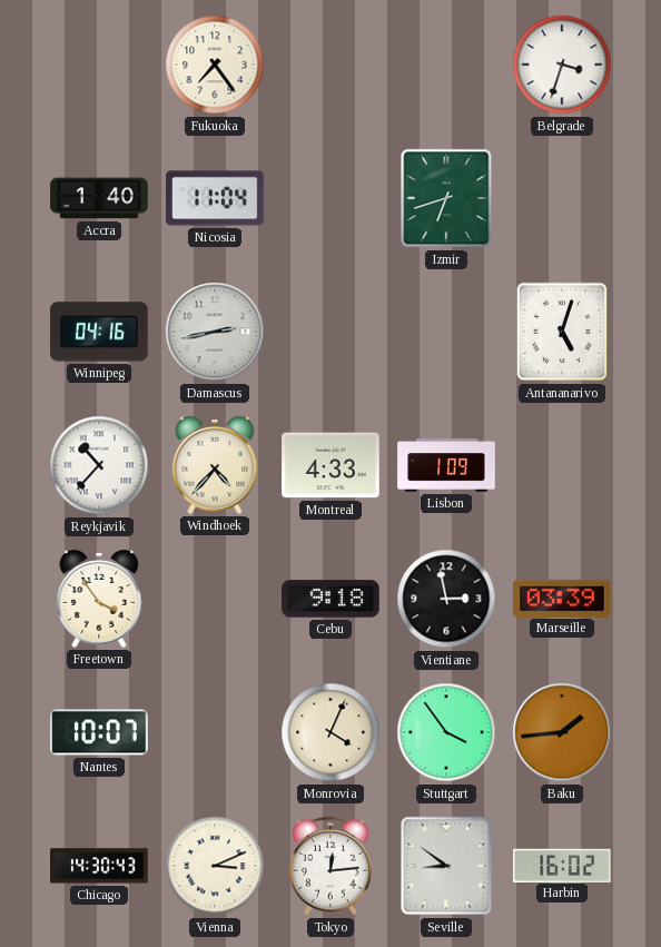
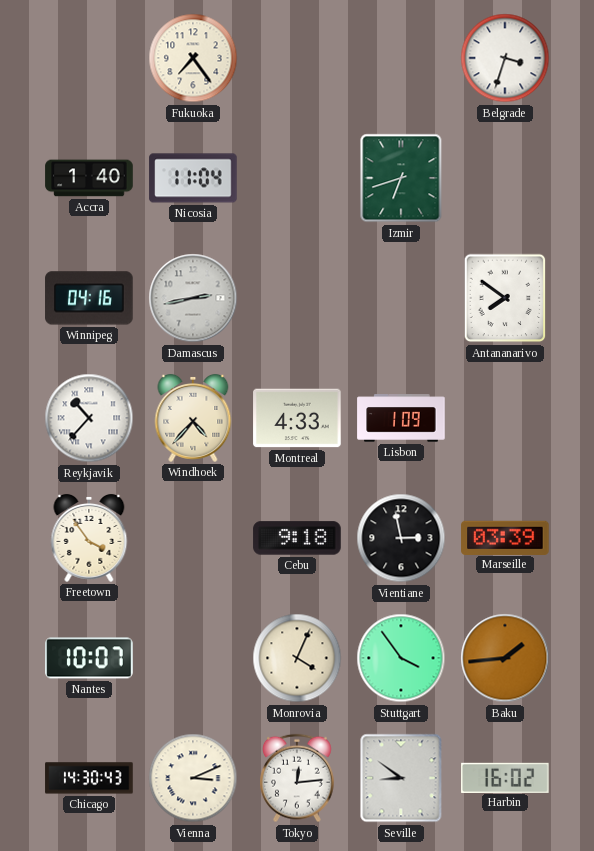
Antananarivo: 5:03 -> 7:51 (505, 298)
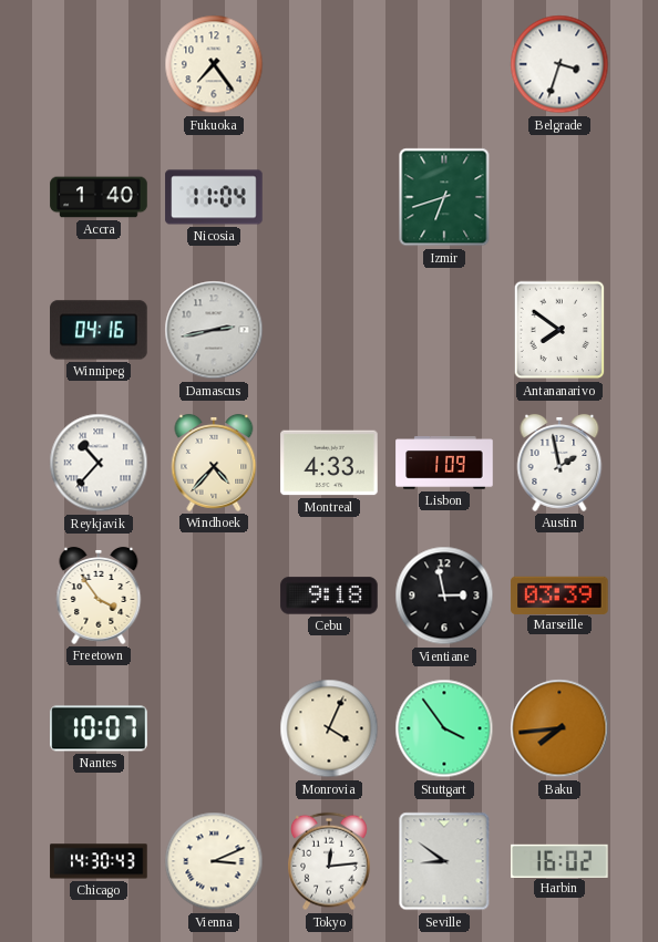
Austin: none -> 1:58 (559, 463)
Baku: 1:44 -> 7:44 (559, 728)
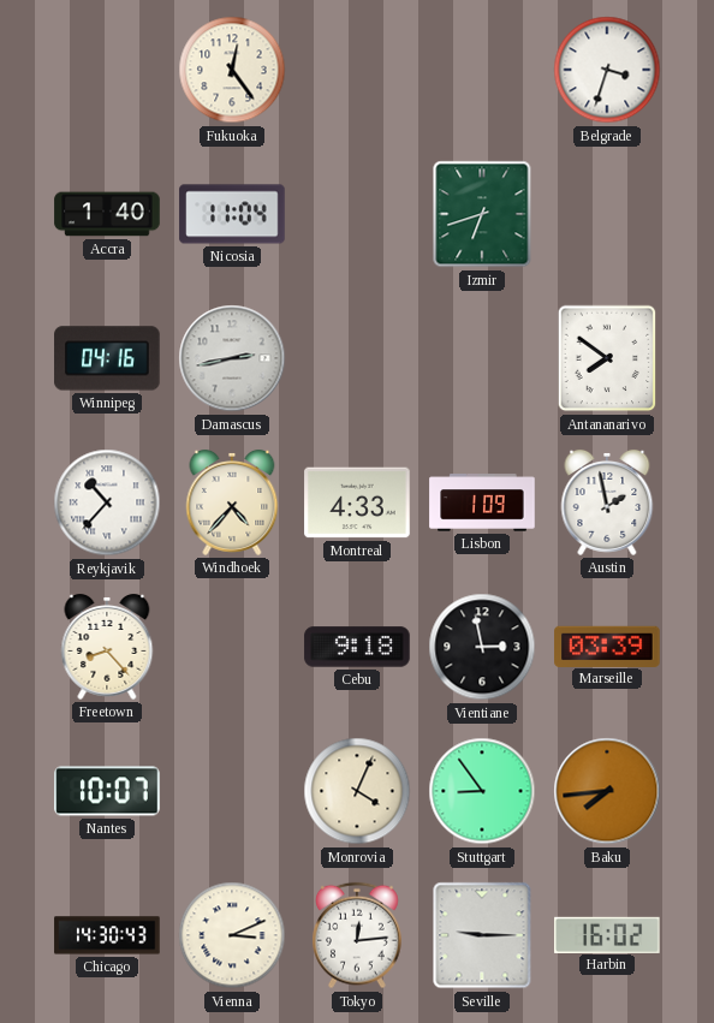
Fukuoka: 7:24 -> 12:24 (232, 70)
Freetown: 3:54 -> 8:23 (107, 647)
Stuttgart: 3:54 -> 8:54 (482, 791)
Seville: 8:51 -> 9:15 (482, 935)
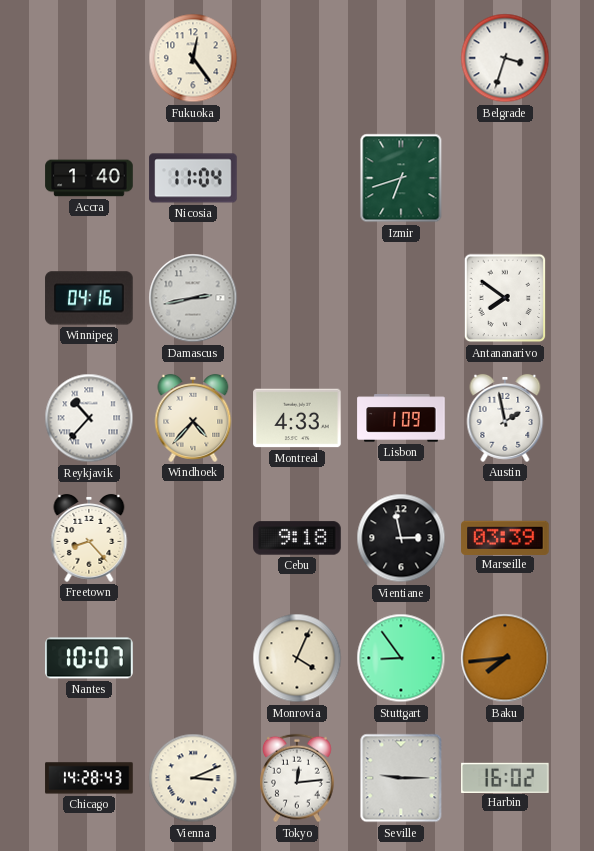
Chicago: 14:30 -> 14:28 (89, 778)
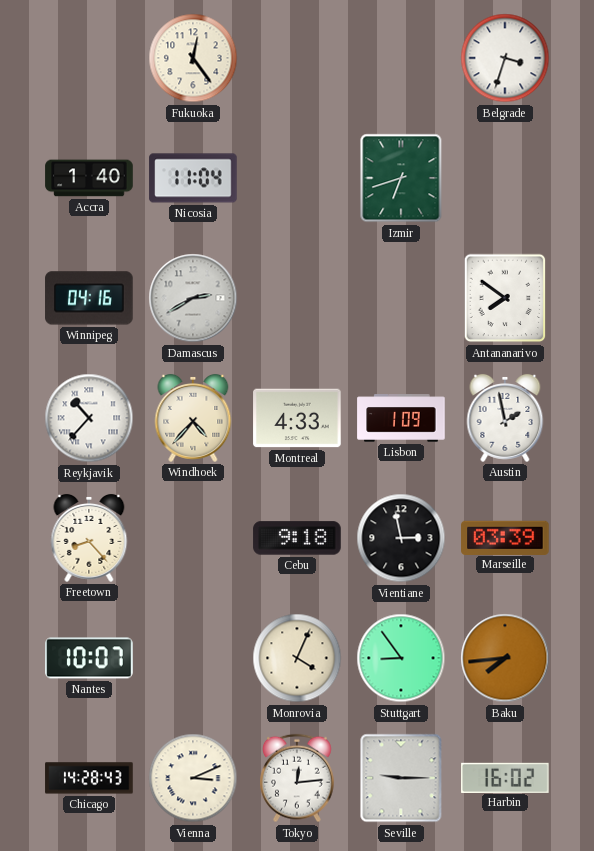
Damascus: 2:43 -> 2:40 (193, 298)
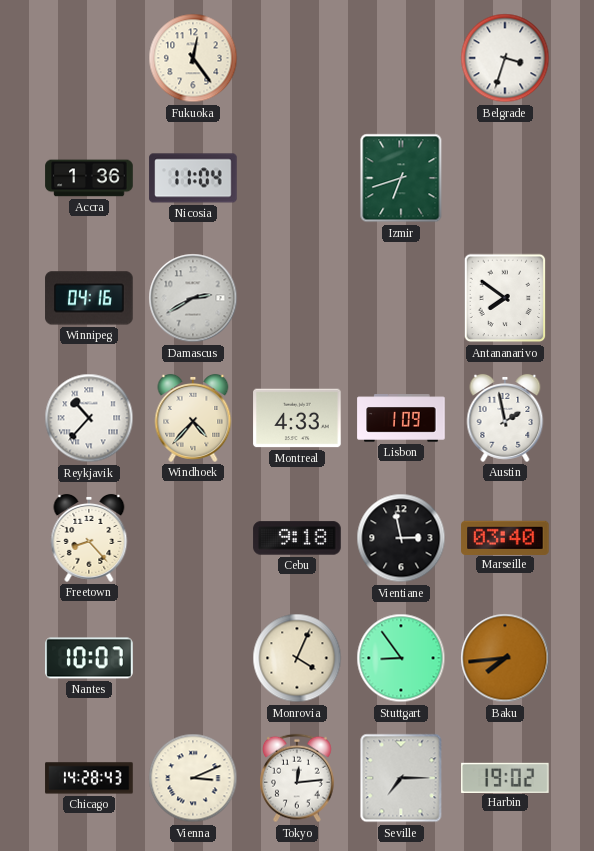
Accra: 1:40 -> 1:36 (89, 178)
Marseille: 03:39 -> 03:40 (505, 537)
Seville: 9:15 -> 7:15 (401, 778)
Harbin: 16:02 -> 19:02 (505, 777)
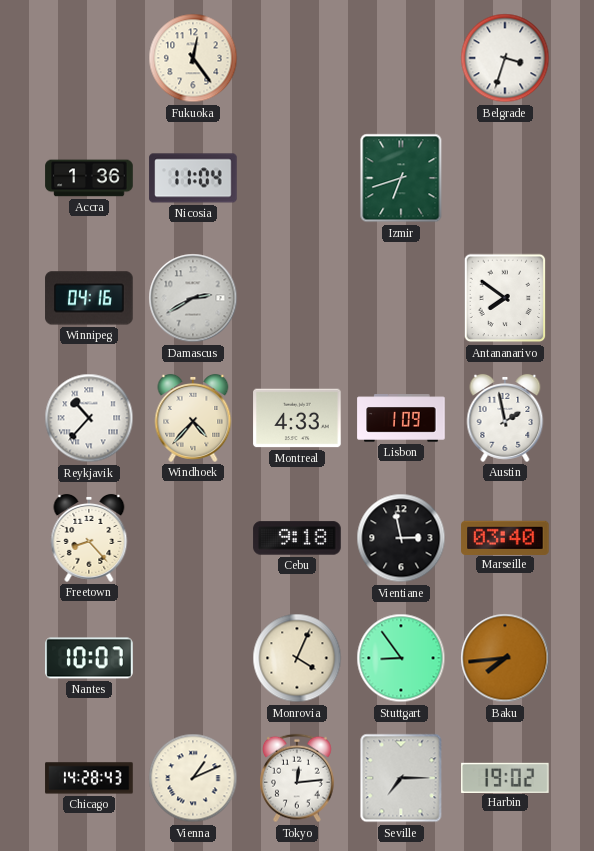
Vienna: 3:11 -> 1:11 (193, 778)
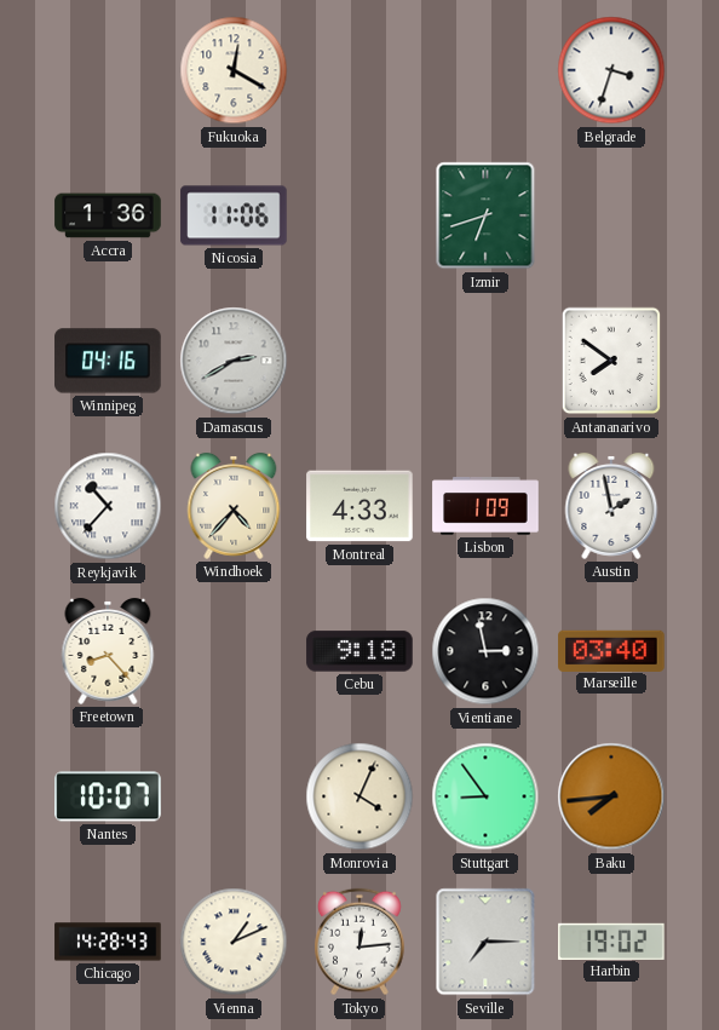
Fukuoka: 12:24 -> 12:20 (234, 70)
Nicosia: 11:04 -> 11:06 (234, 215)
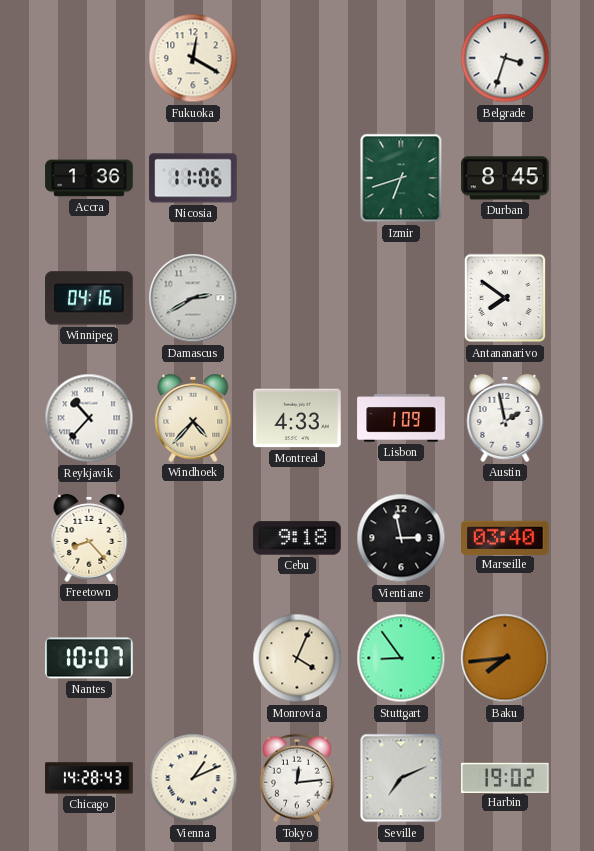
Durban: none -> 8:45 (505, 178)
Seville: 7:15 -> 7:11 (401, 778)
